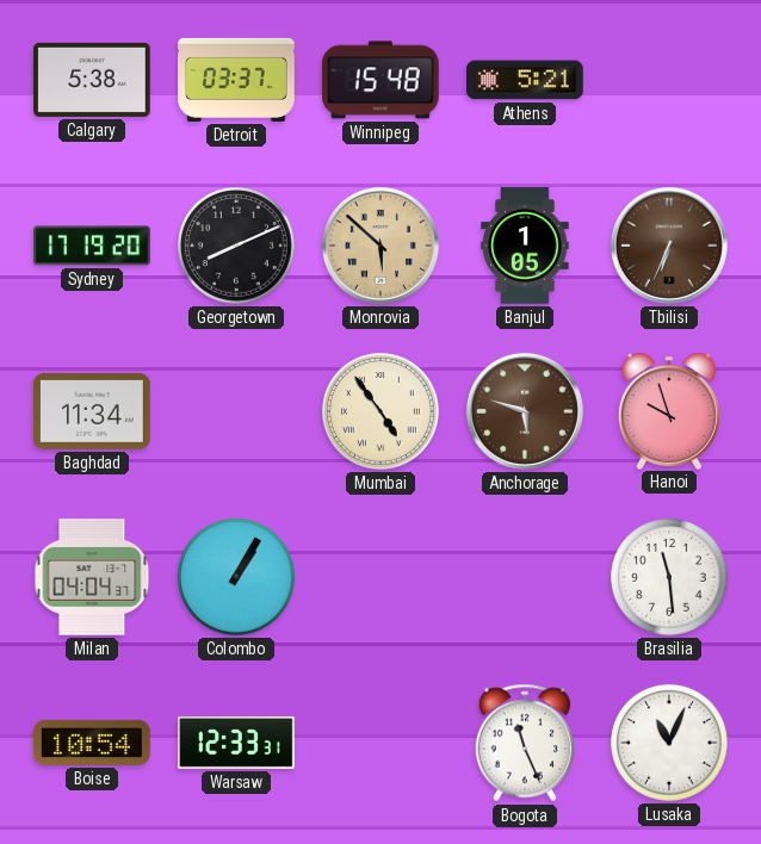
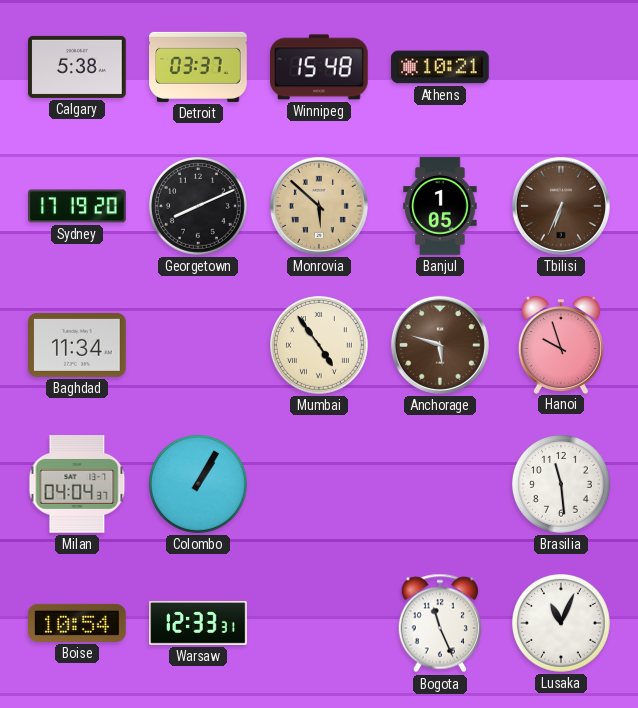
Athens: 5:21 -> 10:21 (440, 67)
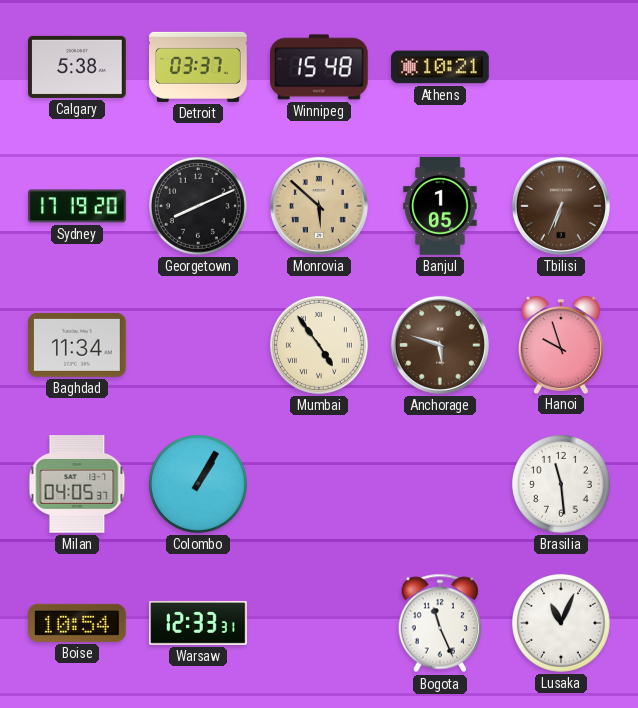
Milan: 04:04 -> 04:05 (77, 484)
